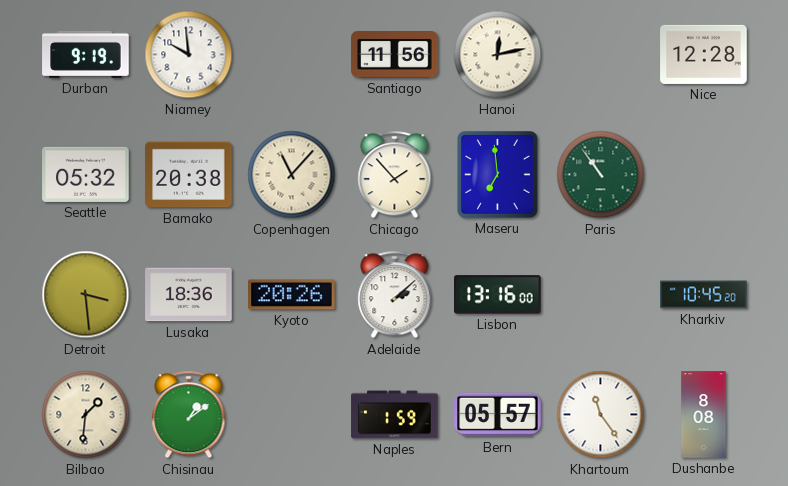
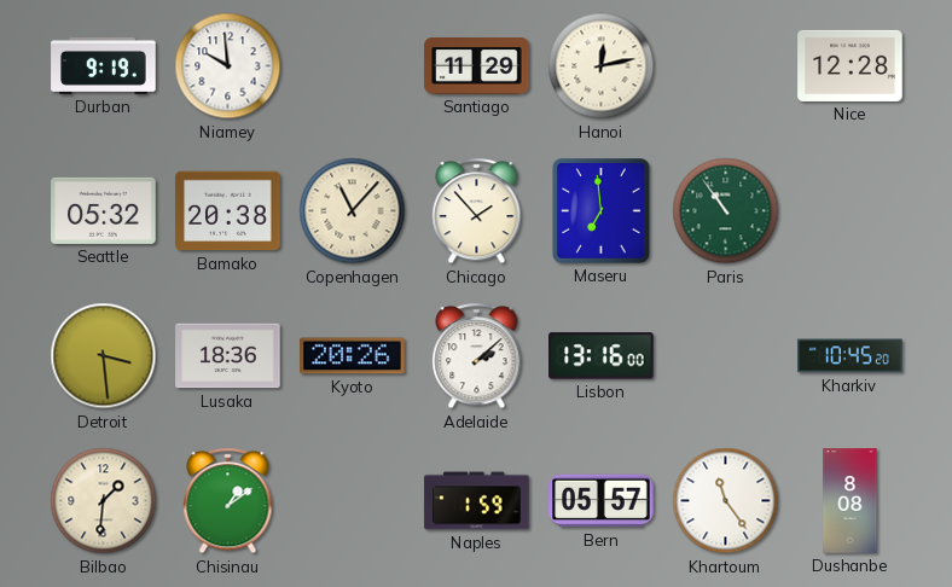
Santiago: 11:56 -> 11:29 (477, 66)
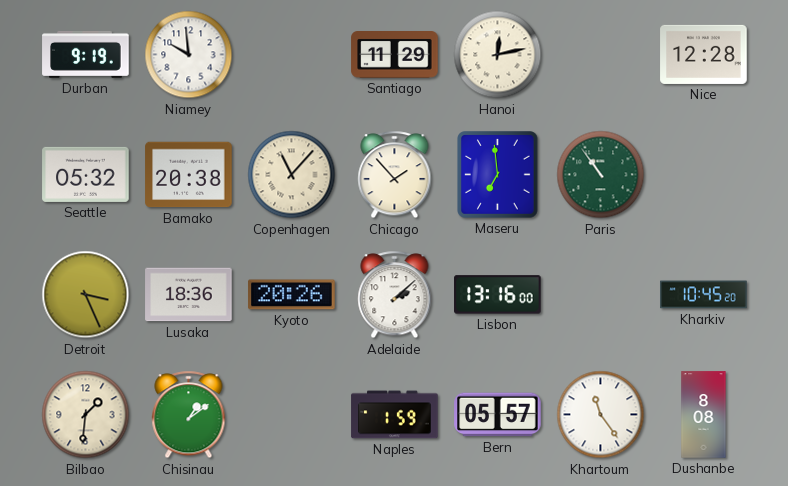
Detroit: 3:29 -> 3:26 (86, 295)
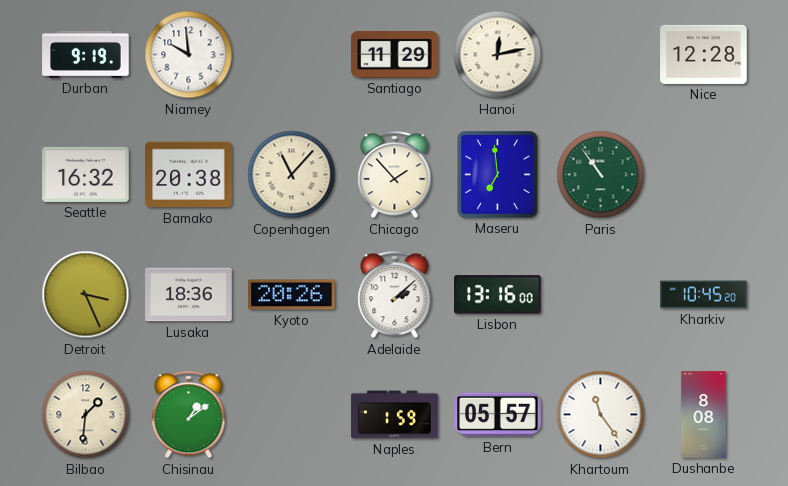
Seattle: 05:32 -> 16:32 (86, 174)
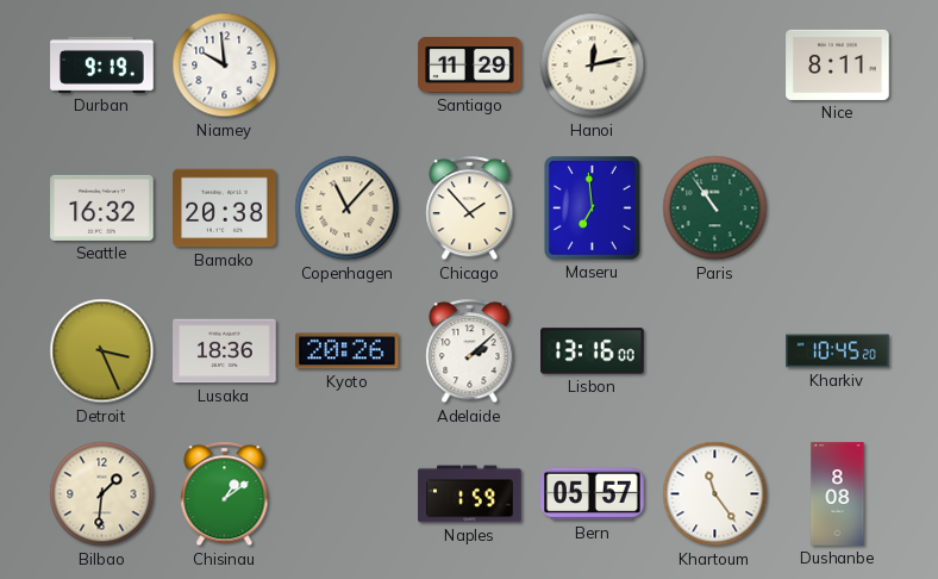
Nice: 12:28 -> 8:11 (838, 64)
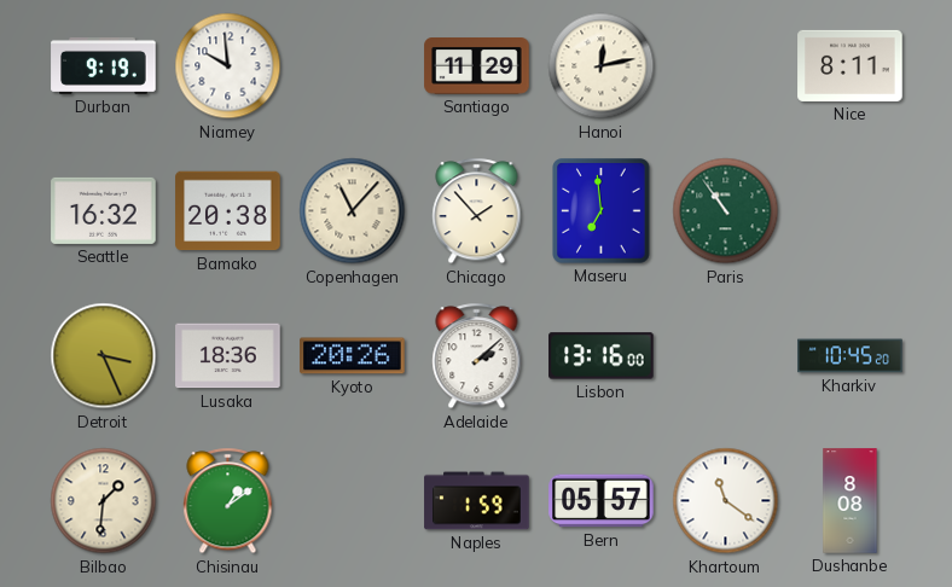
Khartoum: 11:24 -> 11:21 (726, 501)
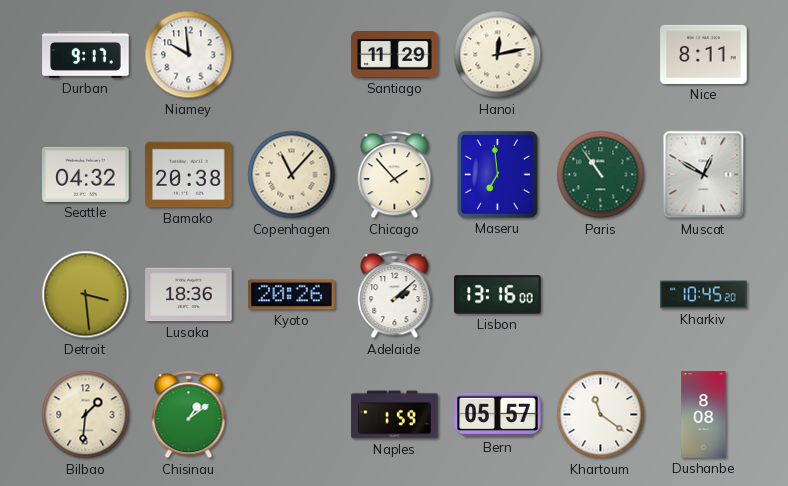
Durban: 9:19 -> 9:17 (86, 54)
Seattle: 16:32 -> 04:32 (86, 174)
Muscat: none -> 12:50 (704, 175)
Detroit: 3:26 -> 3:29 (86, 295)
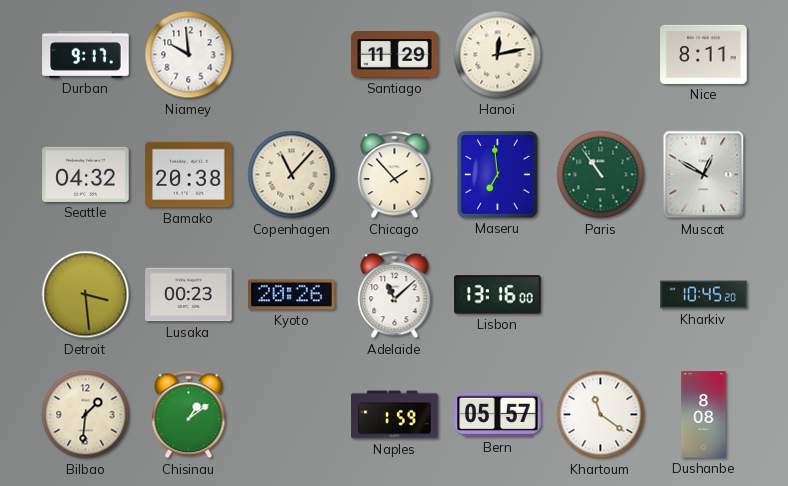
Lusaka: 18:36 -> 00:23 (189, 295)
Adelaide: 2:08 -> 11:08 (395, 295)
